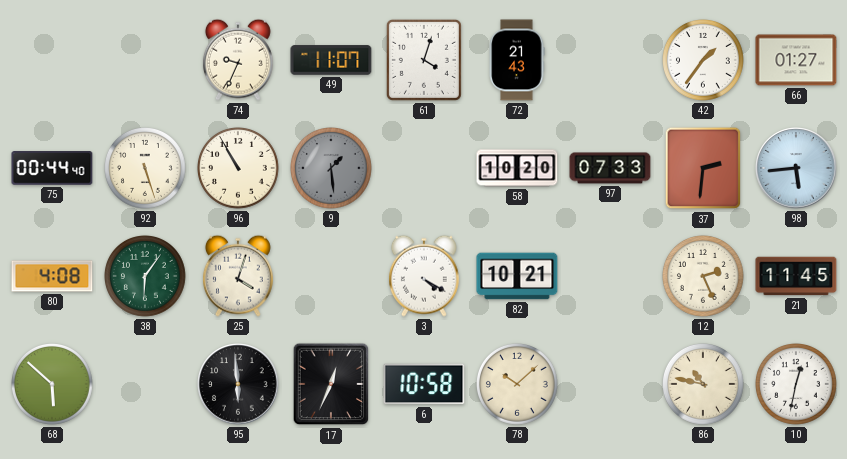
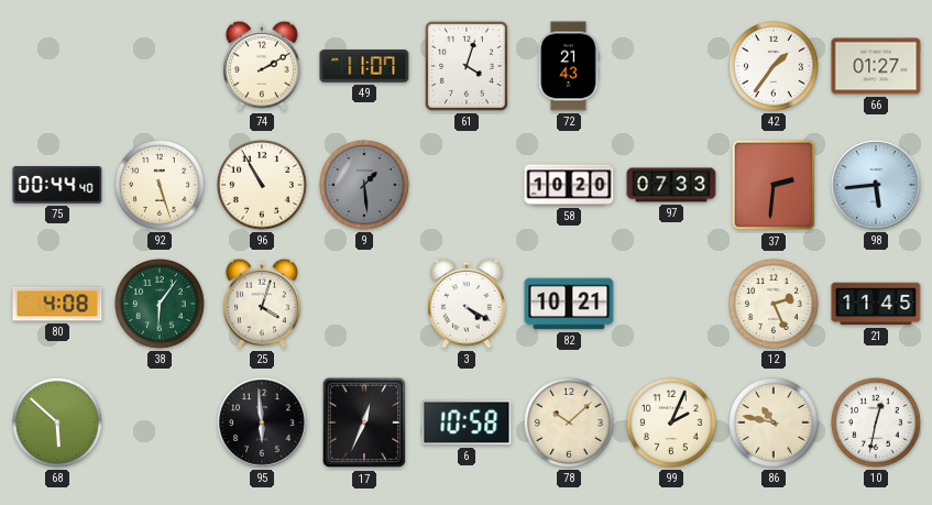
74: 9:34 -> 2:10 (262, 66)
99: none -> 2:04 (672, 424)
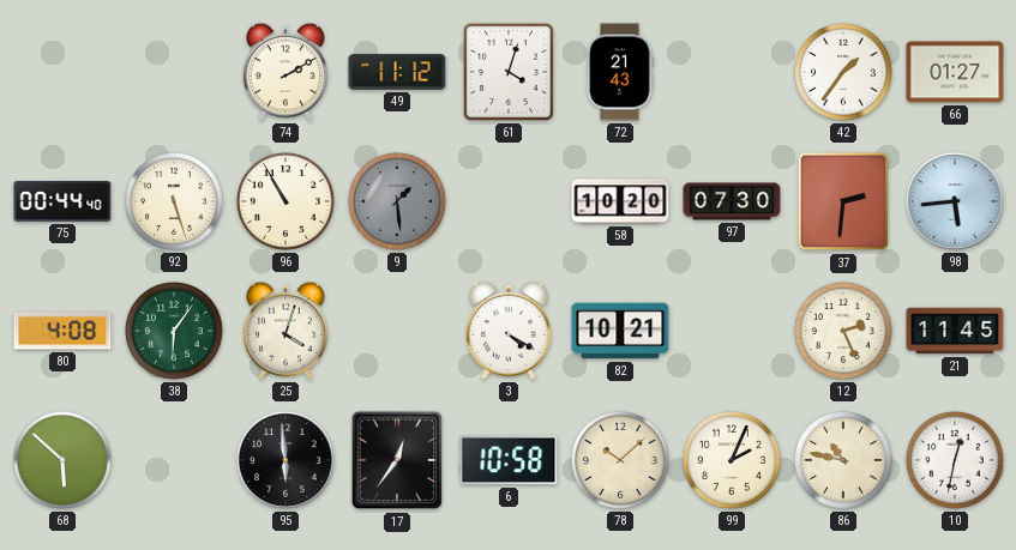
49: 11:07 -> 11:12 (397, 72)
97: 07:33 -> 07:30 (732, 201)
17: 12:34 -> 12:36 (397, 460)
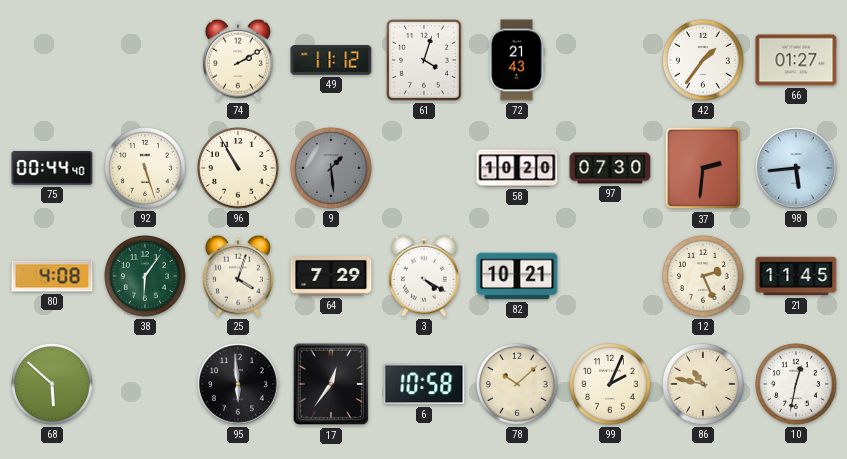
64: none -> 7:29 (331, 277)
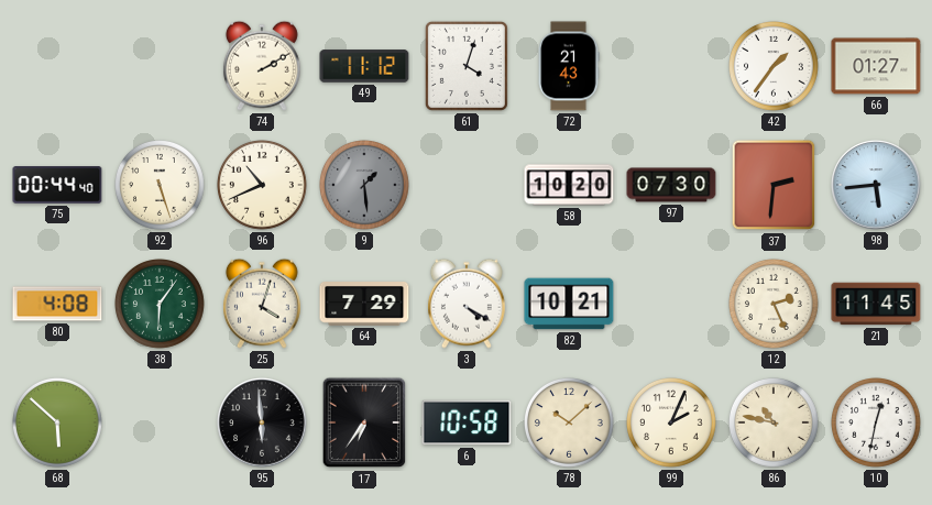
96: 10:55 -> 10:41 (263, 186)
17: 12:36 -> 6:36 (364, 422)
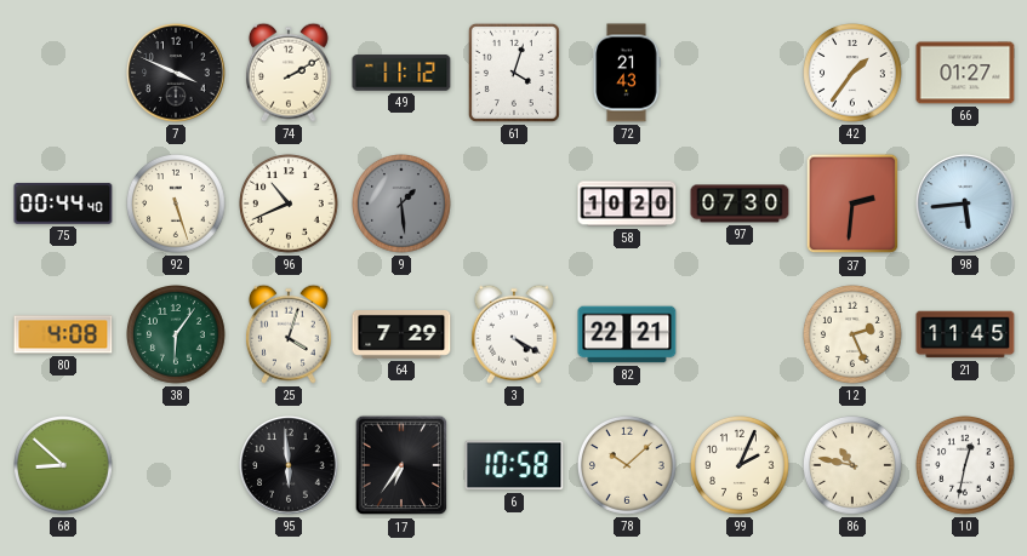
7: none -> 3:49 (176, 73)
82: 10:21 -> 22:21 (627, 334)
68: 5:52 -> 8:52 (64, 466)
